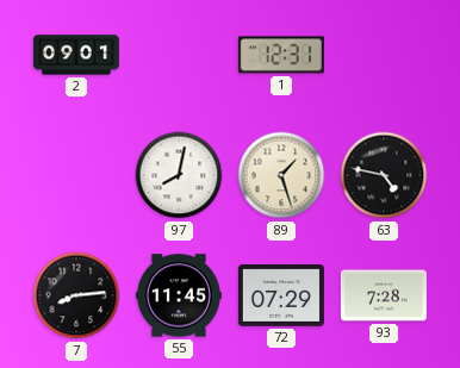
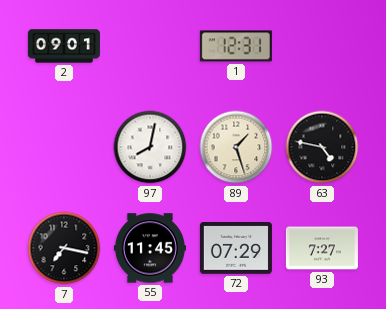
7: 8:14 -> 7:17 (64, 248)
93: 7:28 -> 7:27 (322, 248)
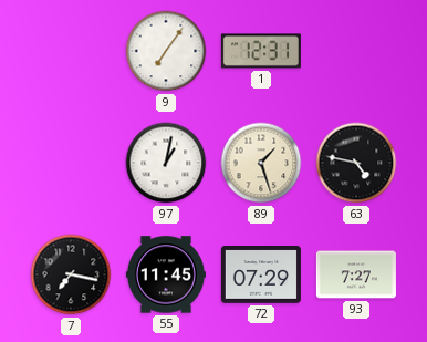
2: 09:01 -> none (64, 46)
9: none -> 7:06 (166, 51)
97: 8:02 -> 1:02 (166, 163)
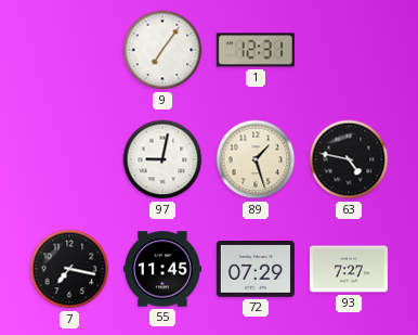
97: 1:02 -> 9:02 (162, 159)
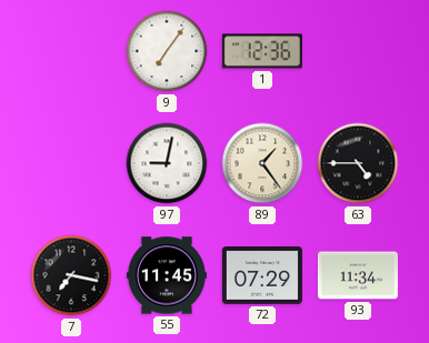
1: 12:31 -> 12:36 (262, 51)
89: 1:27 -> 1:24 (262, 163)
63: 4:47 -> 4:45 (358, 163)
93: 7:27 -> 11:34 (358, 275)
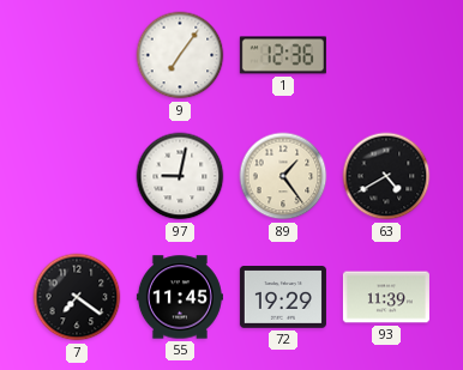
63: 4:45 -> 4:40 (386, 176)
7: 7:17 -> 7:21 (77, 297)
72: 07:29 -> 19:29 (283, 298)
93: 11:34 -> 11:39 (386, 297)
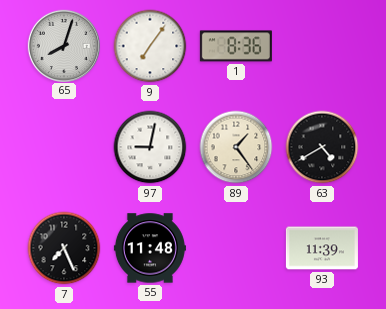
65: none -> 8:03 (63, 45)
1: 12:36 -> 8:36 (236, 46)
7: 7:21 -> 7:26 (64, 248)
55: 11:45 -> 11:48 (150, 248)
72: 19:29 -> none (283, 298)
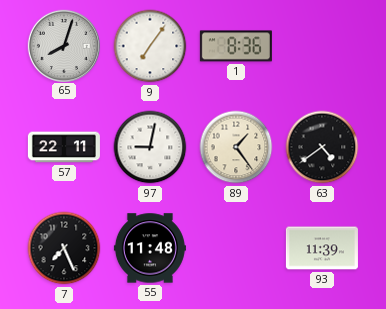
57: none -> 22:11 (64, 147)
63: 4:40 -> 4:39 (322, 147)
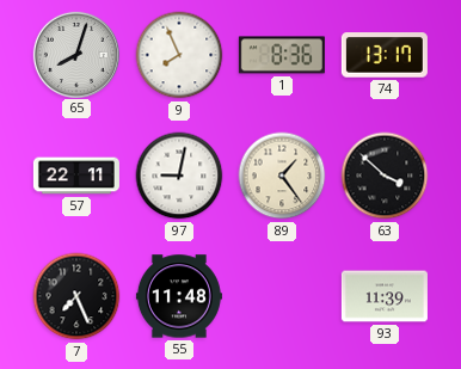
9: 7:06 -> 7:56 (179, 55)
74: none -> 13:17 (385, 55)
63: 4:39 -> 3:52 (385, 176)
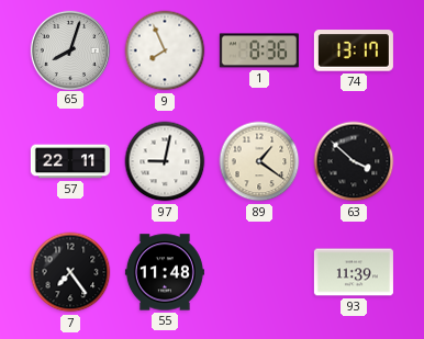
89: 1:24 -> 1:21 (259, 161)
7: 7:26 -> 7:24 (70, 272)
